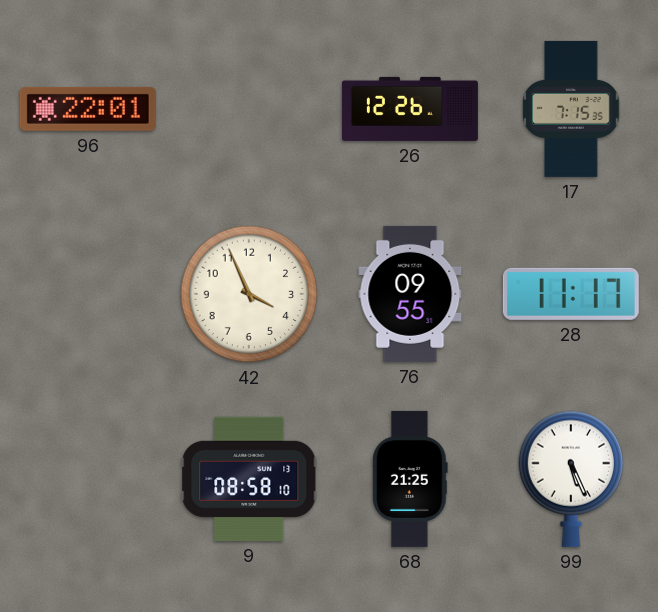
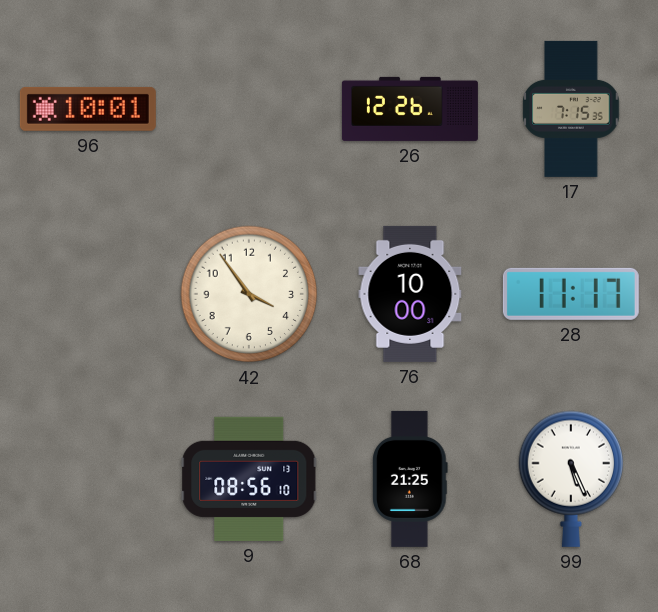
96: 22:01 -> 10:01 (88, 109)
42: 3:56 -> 3:54 (249, 294)
76: 09:55 -> 10:00 (410, 294)
9: 08:58 -> 08:56 (249, 479)
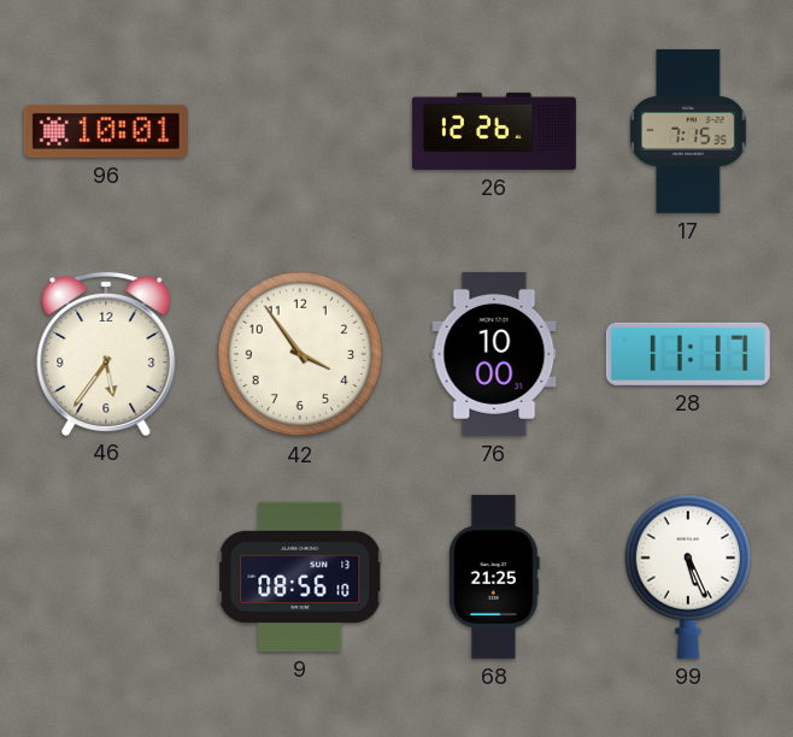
46: none -> 5:36 (106, 353)
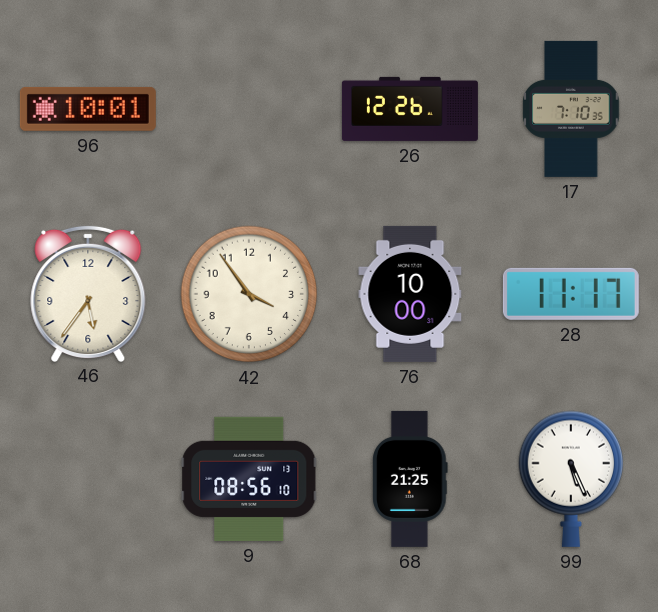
17: 7:15 -> 7:10 (571, 109)
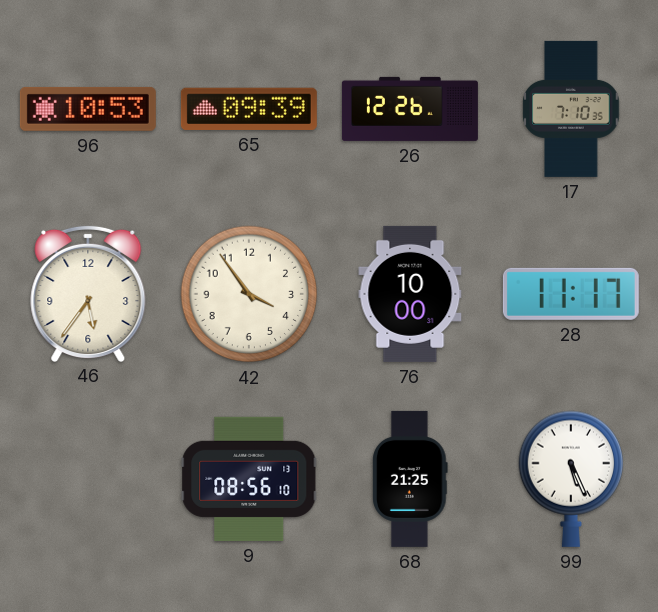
96: 10:01 -> 10:53 (88, 109)
65: none -> 09:39 (249, 109)
